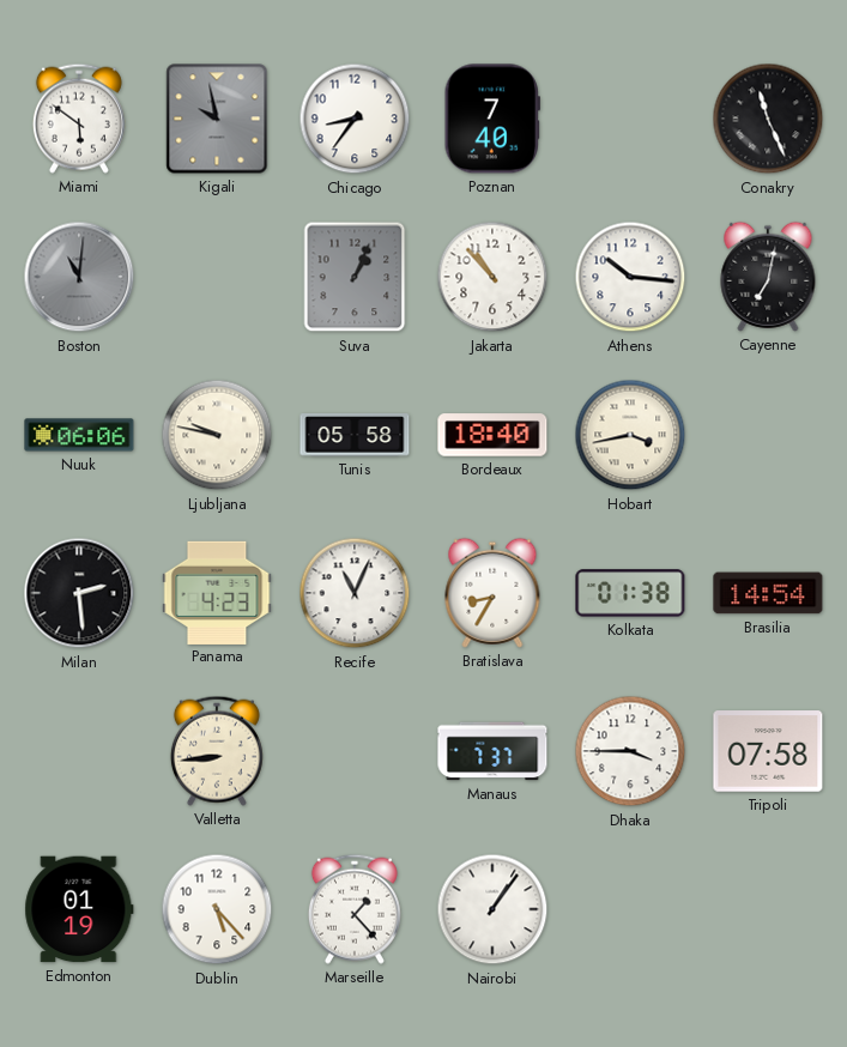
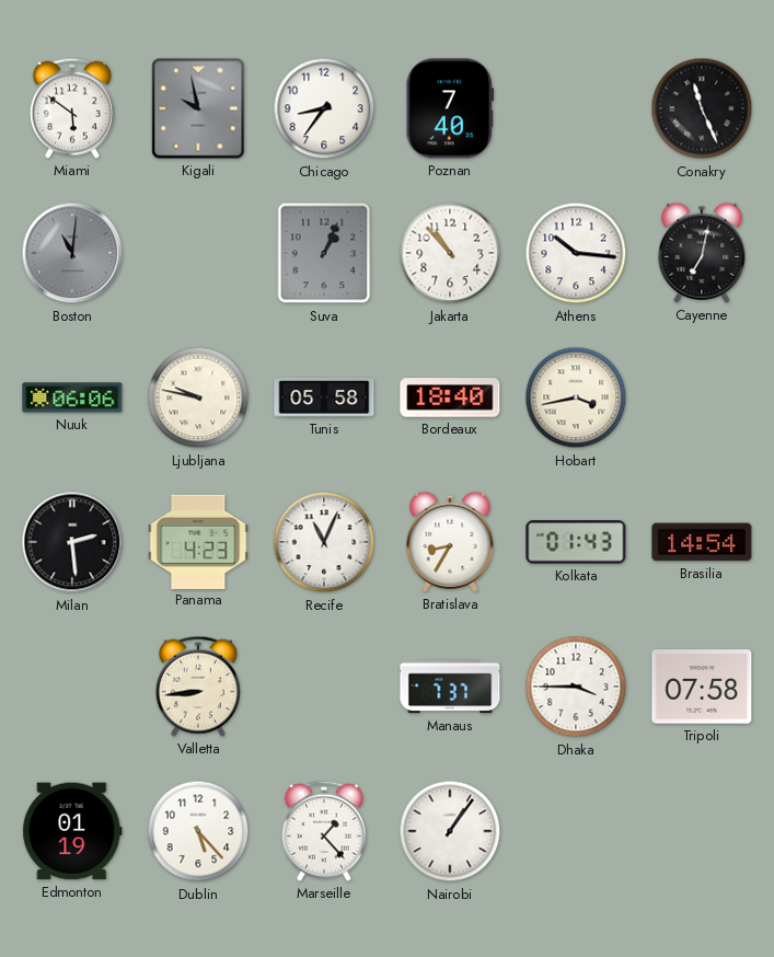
Kolkata: 01:38 -> 01:43 (576, 542)
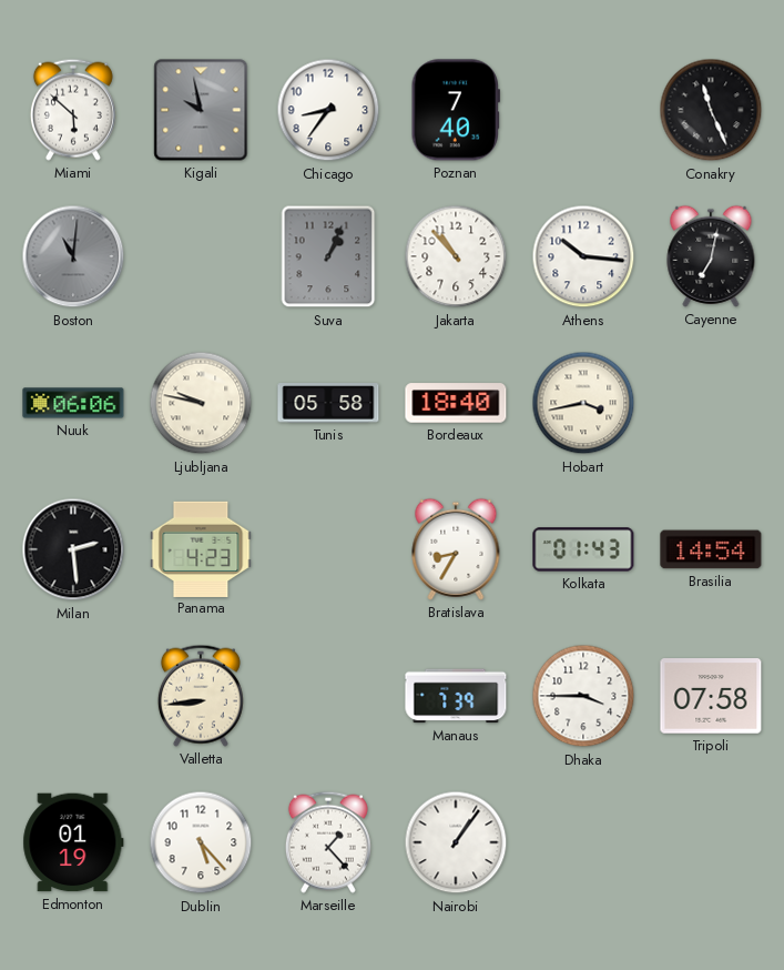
Miami: 5:51 -> 5:52 (73, 110)
Recife: 11:04 -> none (324, 542)
Manaus: 7:37 -> 7:39 (456, 696)
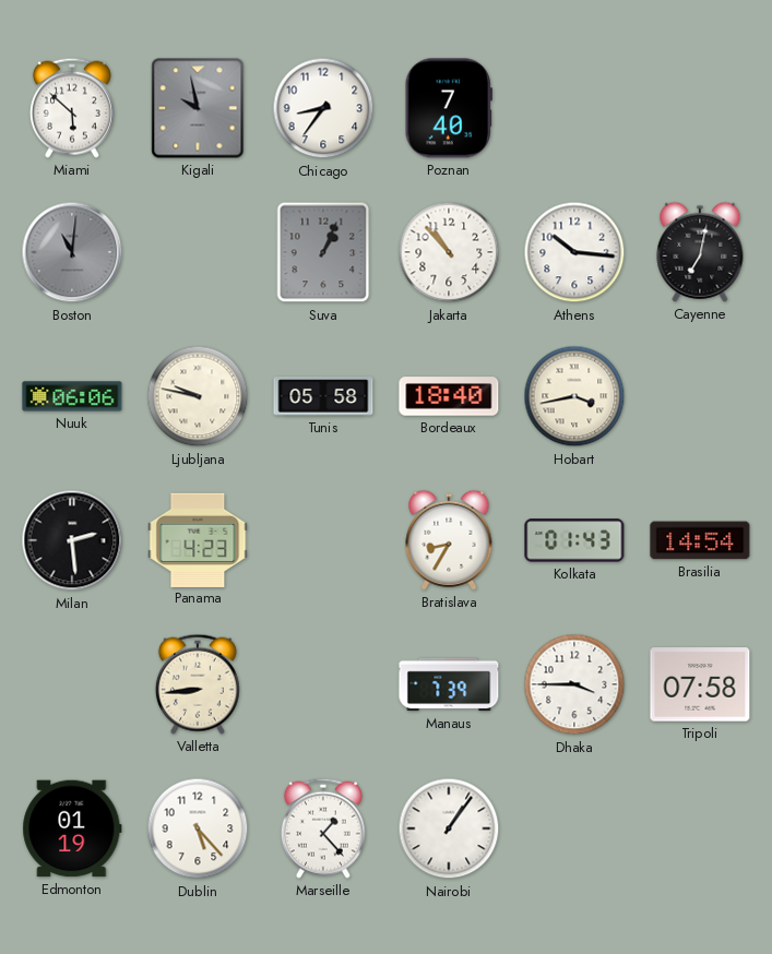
Conakry: 11:26 -> none (711, 110)
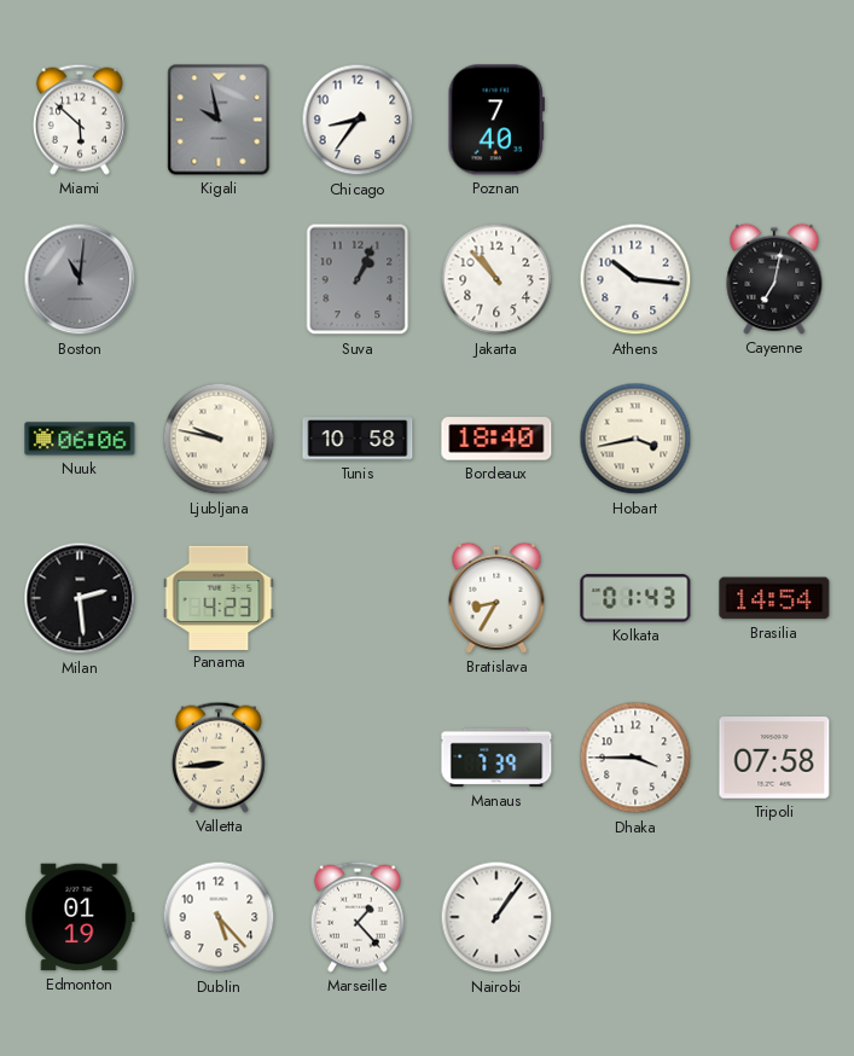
Tunis: 05:58 -> 10:58 (358, 439)
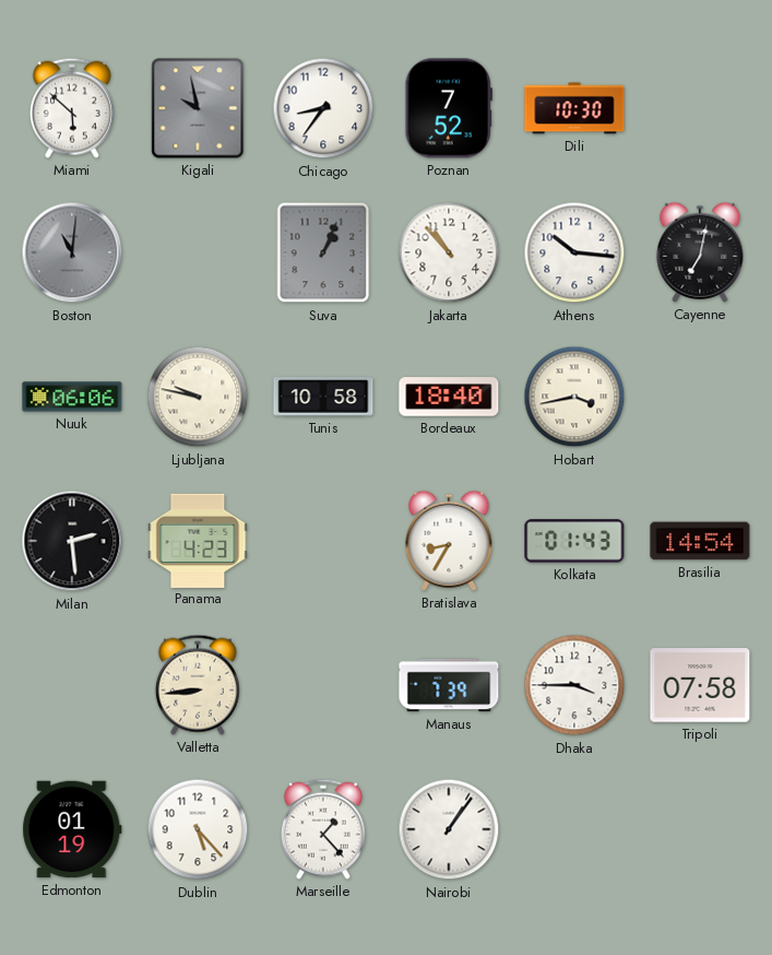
Poznan: 7:40 -> 7:52 (448, 108)
Dili: none -> 10:30 (574, 108)
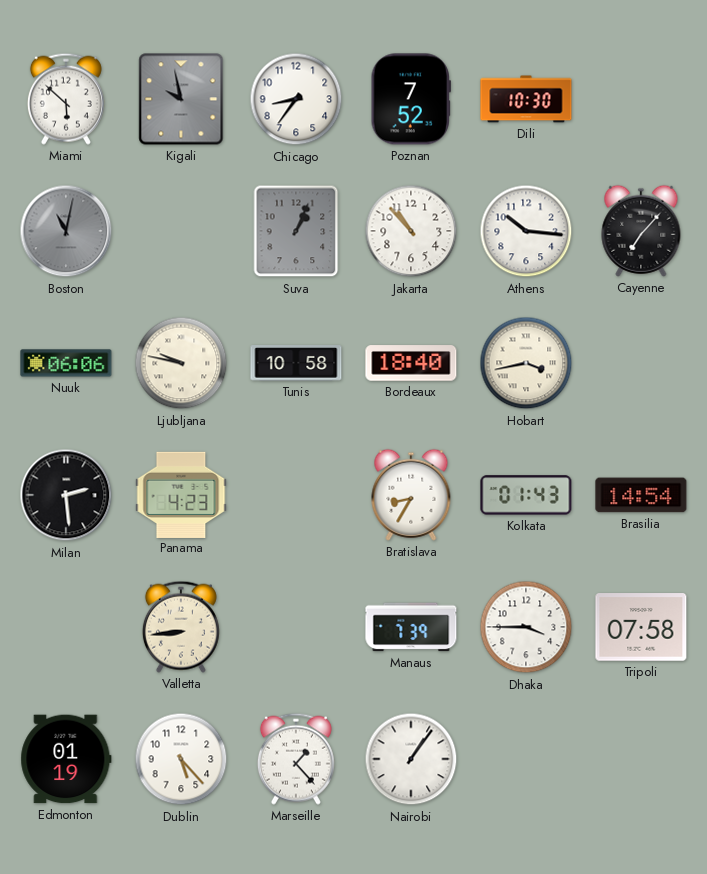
Boston: 11:01 -> 11:02 (66, 231)
Cayenne: 7:02 -> 7:07 (641, 231)
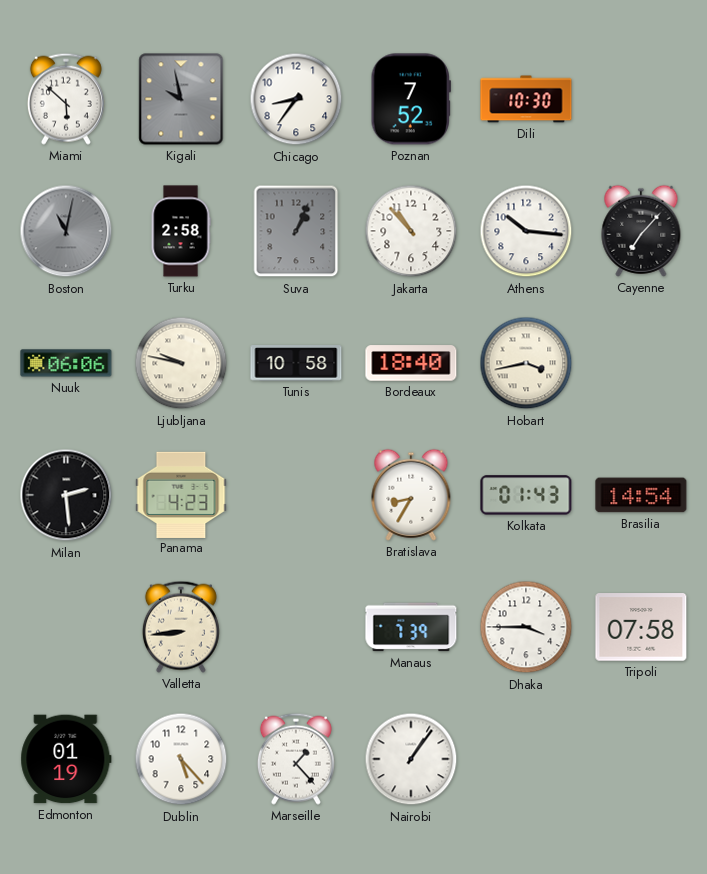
Turku: none -> 2:58 (181, 231)
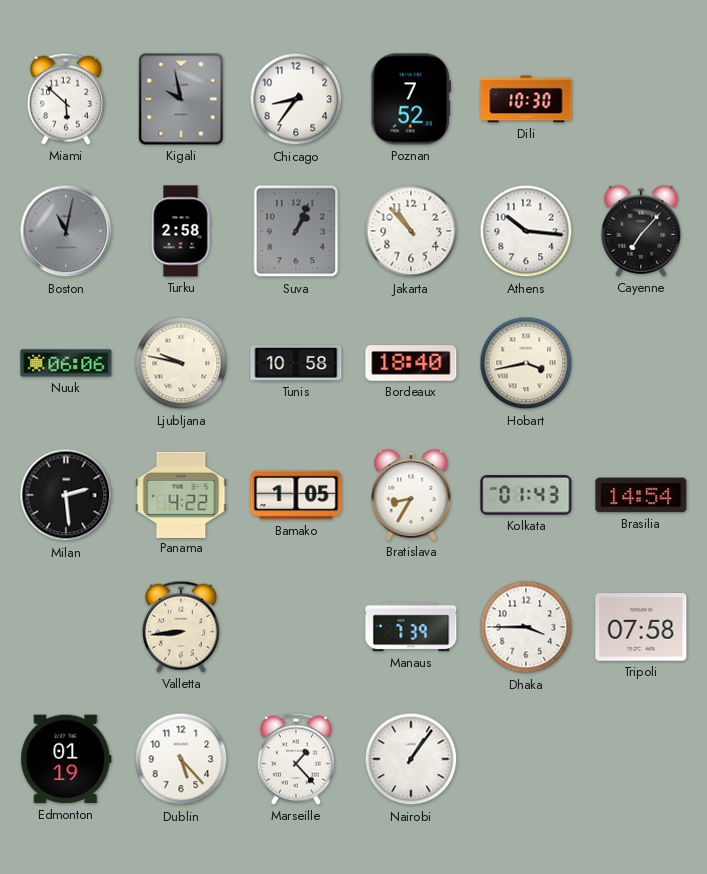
Panama: 4:23 -> 4:22 (181, 494)
Bamako: none -> 1:05 (296, 495)
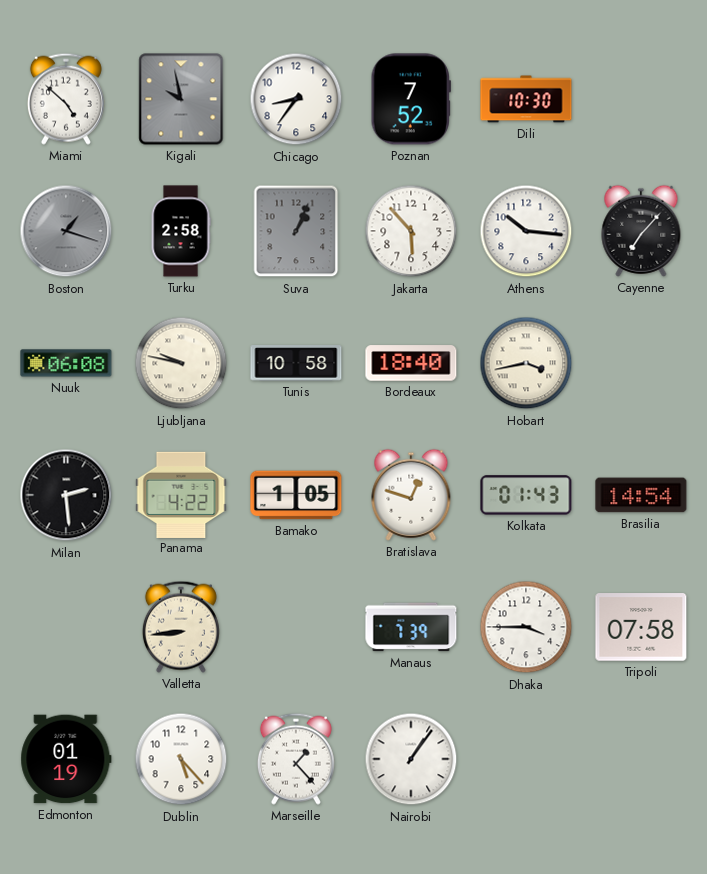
Miami: 5:52 -> 4:52 (66, 99)
Boston: 11:02 -> 1:18 (66, 231)
Jakarta: 10:53 -> 5:53 (411, 231)
Nuuk: 06:06 -> 06:08 (66, 363)
Bratislava: 8:35 -> 12:48 (411, 495)
